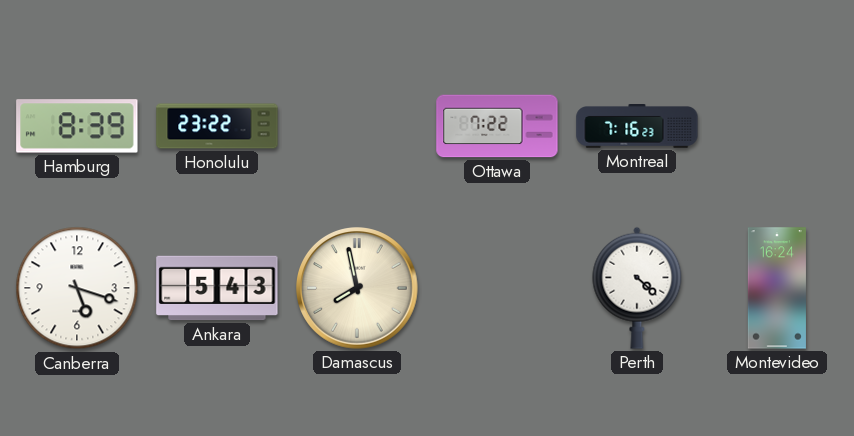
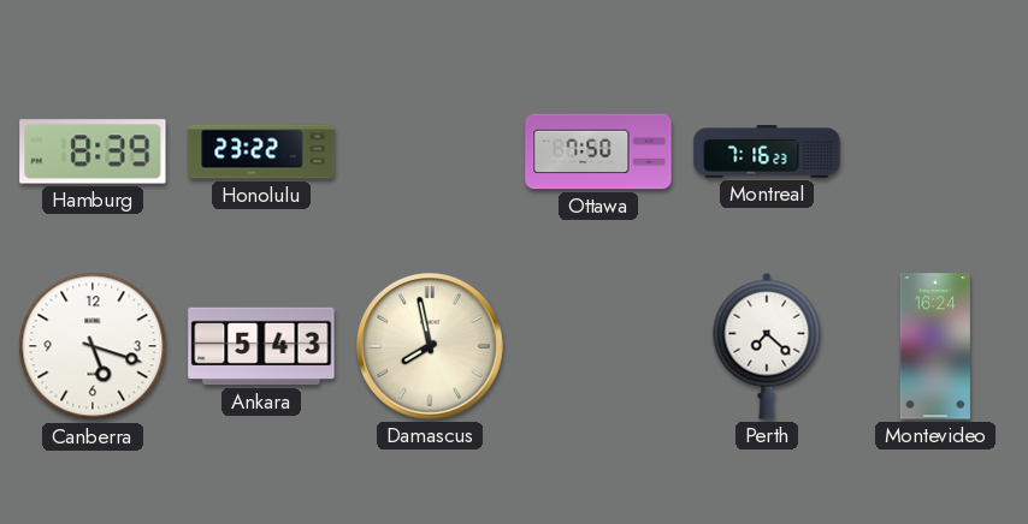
Ottawa: 7:22 -> 7:50 (598, 151)
Perth: 4:22 -> 7:22 (767, 346)
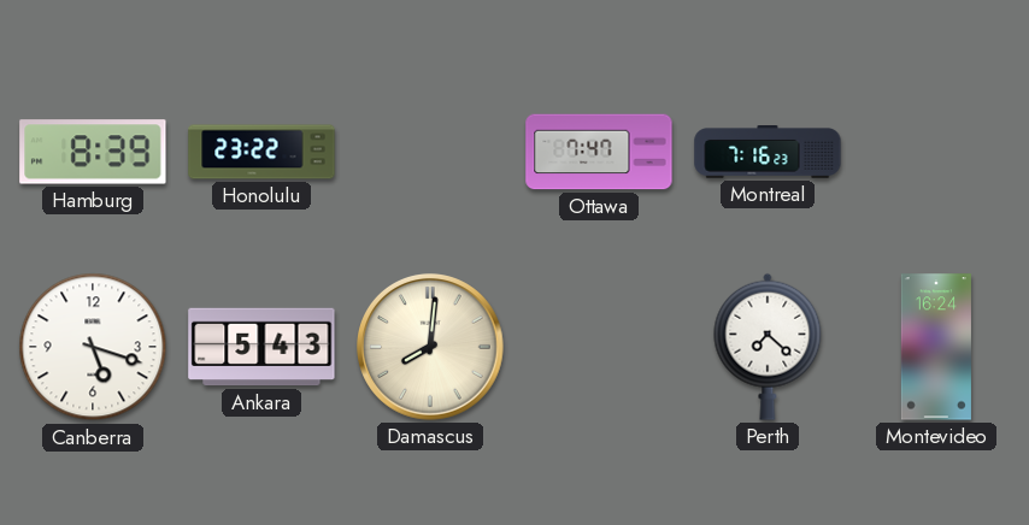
Ottawa: 7:50 -> 7:47 (599, 152)
Damascus: 7:58 -> 8:01 (431, 348)
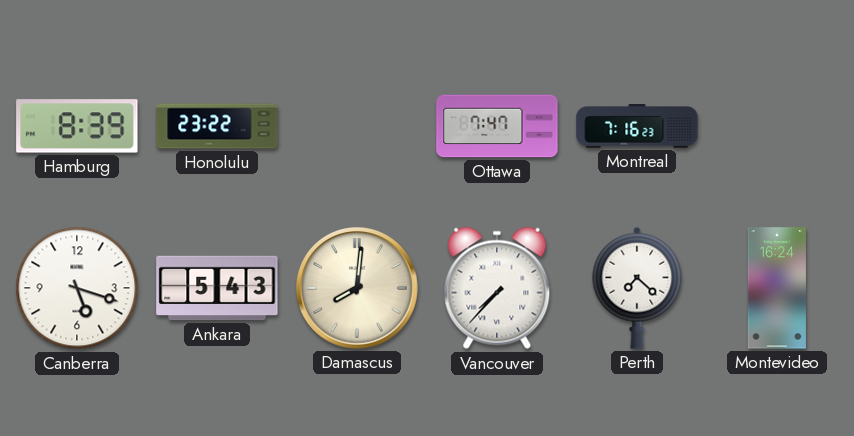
Vancouver: none -> 7:37 (497, 288)
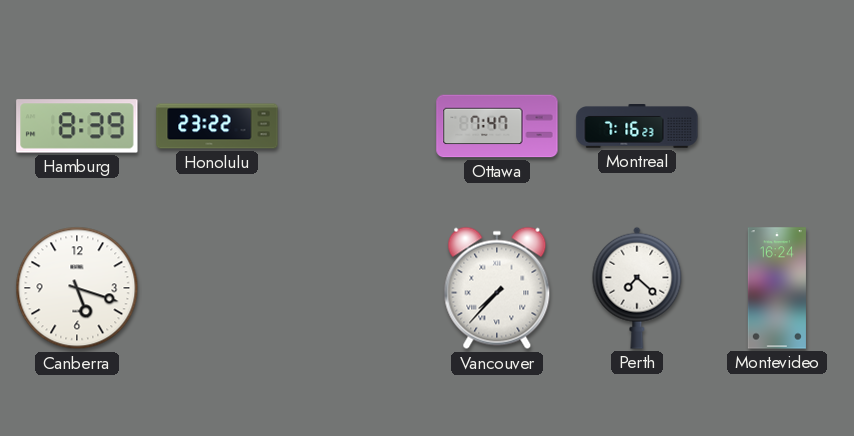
Ankara: 5:43 -> none (217, 288)
Damascus: 8:01 -> none (358, 289)
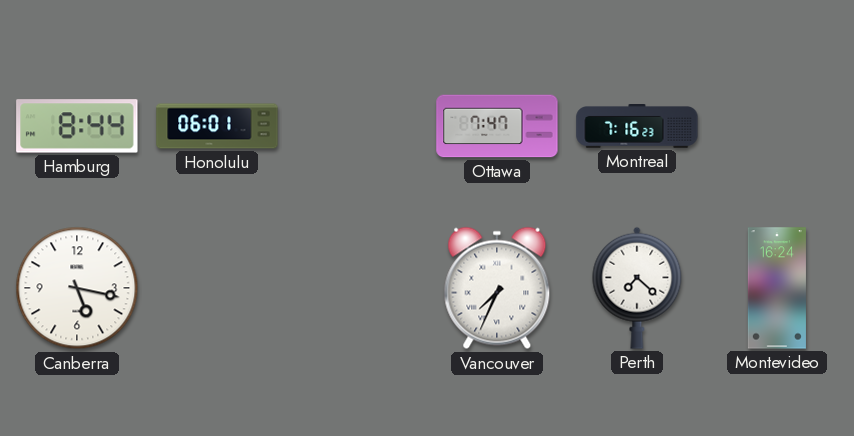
Hamburg: 8:39 -> 8:44 (77, 126)
Honolulu: 23:22 -> 06:01 (217, 126)
Canberra: 5:18 -> 5:17 (77, 288)
Vancouver: 7:37 -> 7:34 (497, 288)
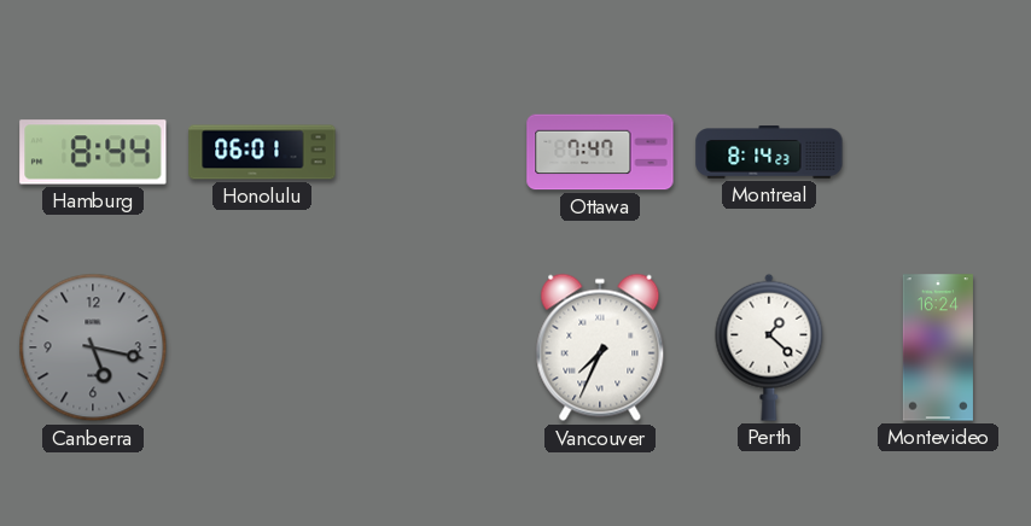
Montreal: 7:16 -> 8:14 (769, 153)
Canberra dial: white -> grey (93, 347)
Perth: 7:22 -> 1:22 (769, 347)
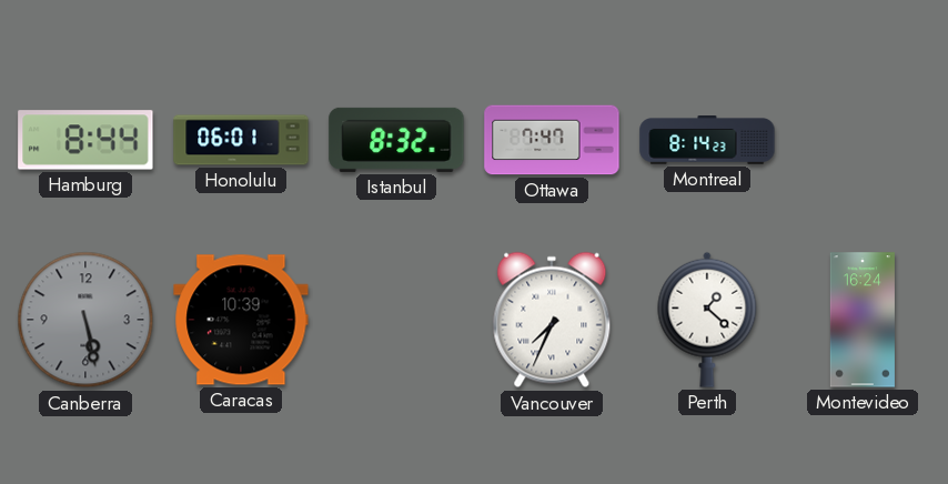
Istanbul: none -> 8:32 (396, 140)
Canberra: 5:17 -> 5:28 (85, 320)
Caracas: none -> 10:39 (241, 320)
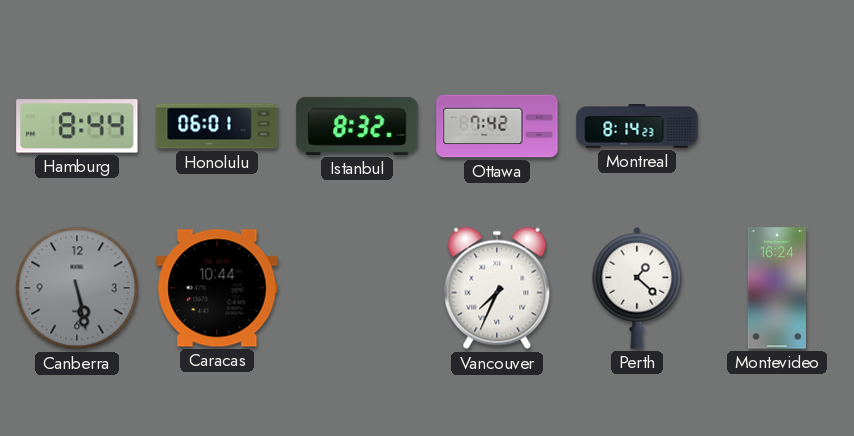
Ottawa: 7:47 -> 7:42 (497, 126)
Caracas: 10:39 -> 10:44 (217, 288)
